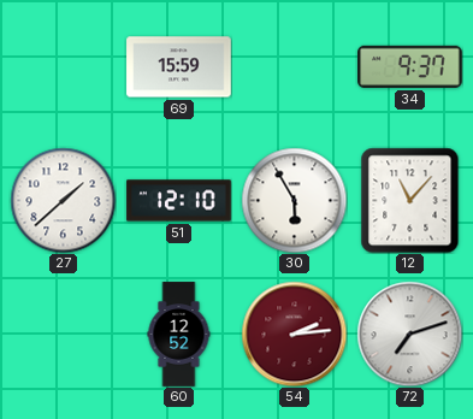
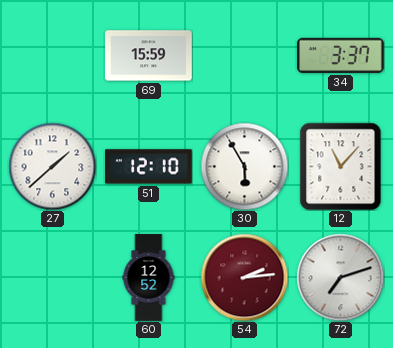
34: 9:37 -> 3:37 (341, 55)
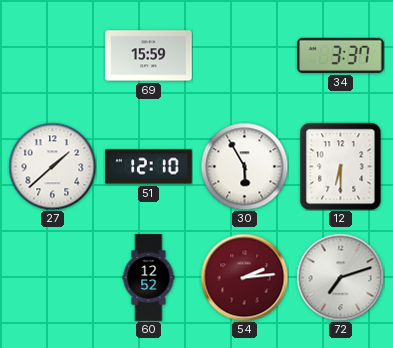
12: 11:07 -> 6:30 (341, 166)
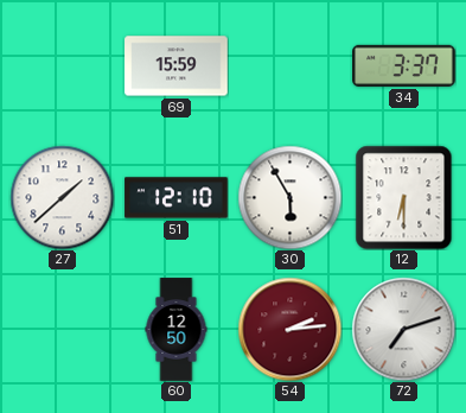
60: 12:52 -> 12:50 (177, 330)
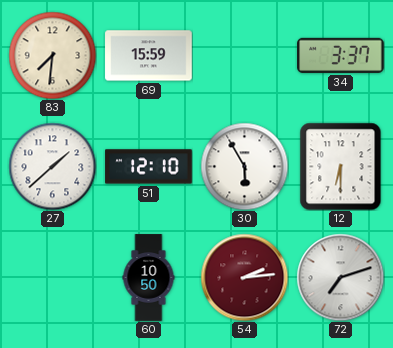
83: none -> 7:31 (52, 55)
60: 12:50 -> 10:50 (149, 278)
